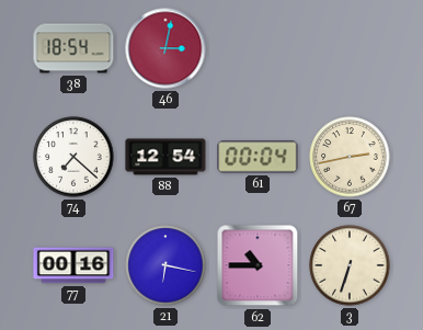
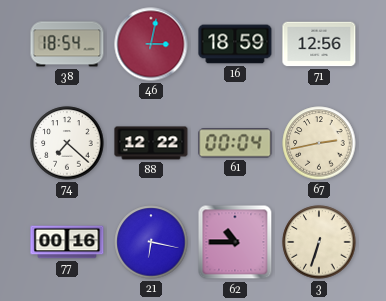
16: none -> 18:59 (235, 44)
71: none -> 12:56 (319, 44)
88: 12:54 -> 12:22 (151, 143)
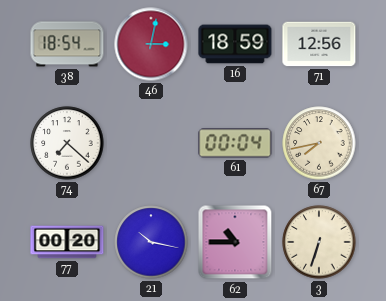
88: 12:22 -> none (151, 143)
67: 2:43 -> 7:43 (319, 143)
77: 00:16 -> 00:20 (67, 242)
21: 6:17 -> 10:17 (151, 242)
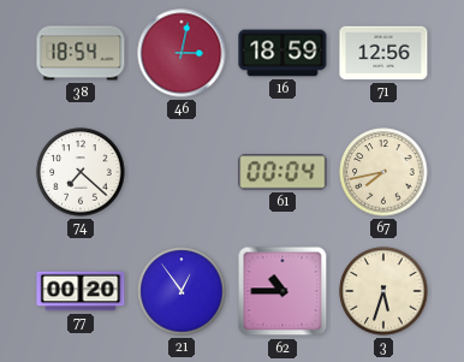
21: 10:17 -> 12:54 (182, 291)
3: 6:33 -> 5:33 (383, 291)
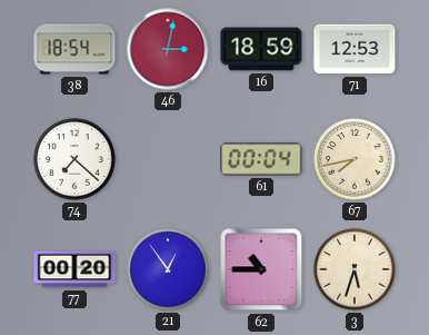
71: 12:56 -> 12:53 (355, 49)
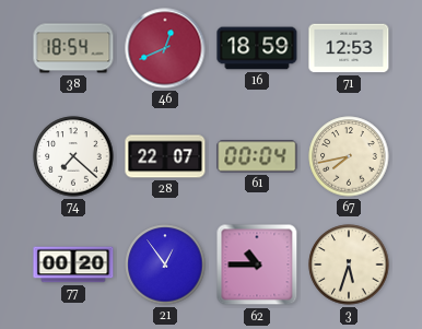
46: 3:02 -> 12:41 (165, 48)
28: none -> 22:07 (165, 156)
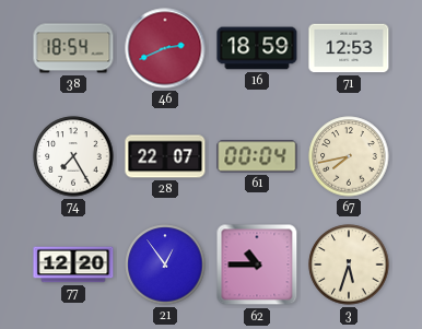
46: 12:41 -> 2:41 (165, 48)
74: 7:22 -> 7:25 (73, 156)
77: 00:20 -> 12:20 (73, 265)
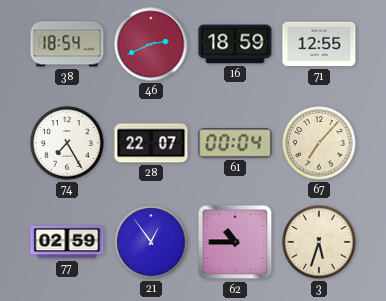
71: 12:53 -> 12:55 (319, 44)
67: 7:43 -> 7:07 (319, 143)
77: 12:20 -> 02:59 (67, 242)
